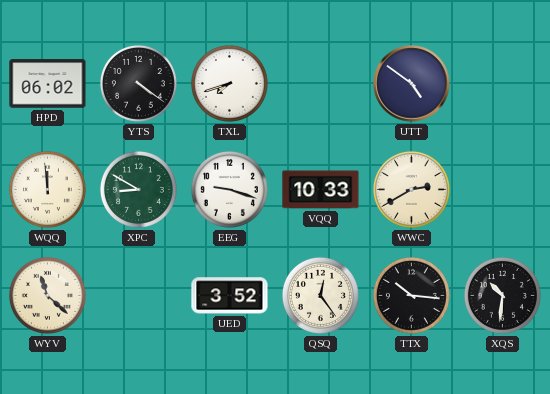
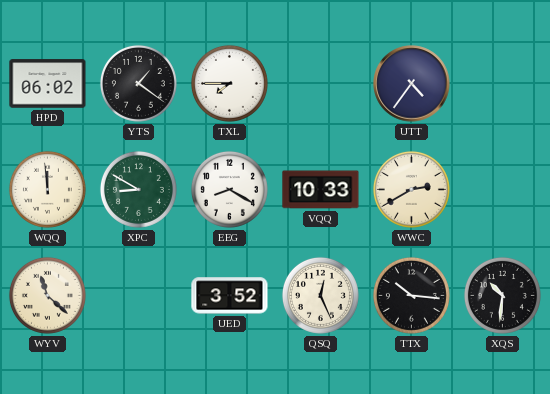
YTS: 4:21 -> 1:21 (138, 83)
TXL: 7:42 -> 7:45 (229, 83)
UTT: 4:51 -> 4:36 (412, 84)
EEG: 9:18 -> 8:20 (229, 189)
QSQ: 12:24 -> 12:26 (320, 295)
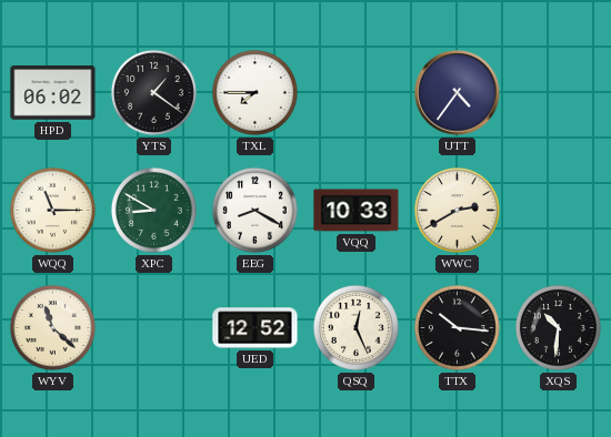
WQQ: 11:59 -> 11:15 (52, 210)
UED: 3:52 -> 12:52 (256, 328)
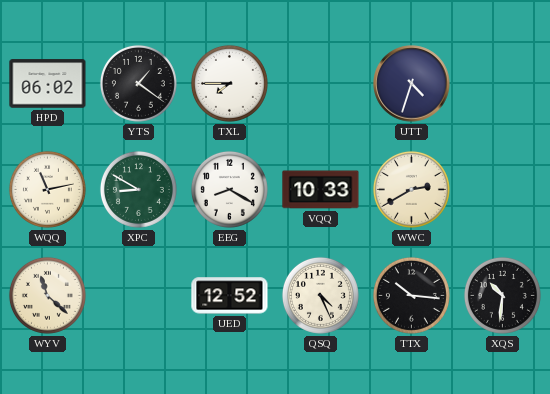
UTT: 4:36 -> 4:33 (412, 84)
WQQ: 11:15 -> 11:13 (47, 189)
QSQ: 12:26 -> 4:26 (320, 295)
